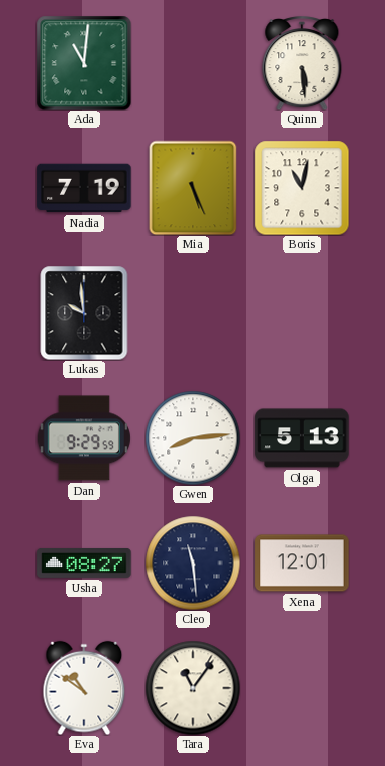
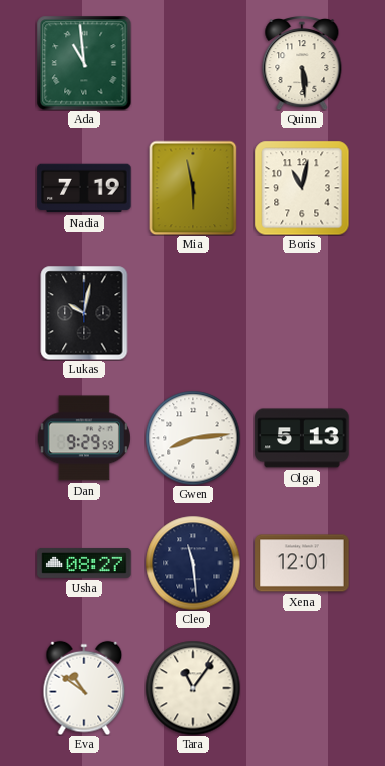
Ada: 11:01 -> 10:59 (84, 63)
Mia: 5:26 -> 5:58 (193, 188)
Lukas: 9:59 -> 10:02 (84, 313)
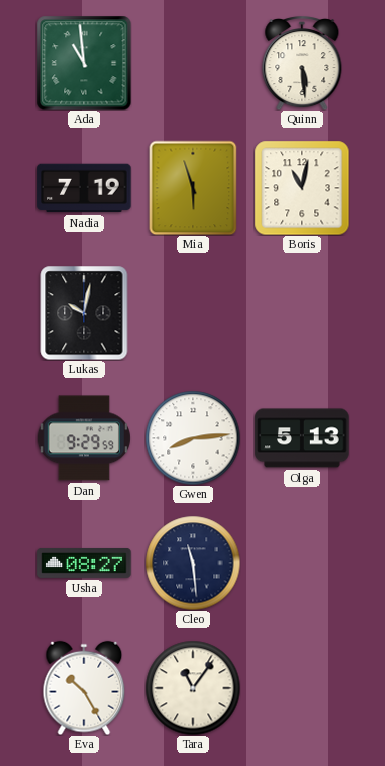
Mia: 5:58 -> 5:57 (193, 188)
Xena: 12:01 -> none (302, 563)
Eva: 10:51 -> 10:25 (84, 688)
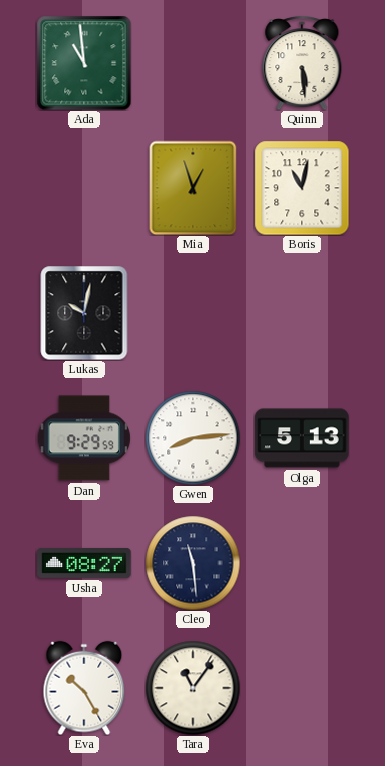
Nadia: 7:19 -> none (84, 188)
Mia: 5:57 -> 12:57 (193, 188)
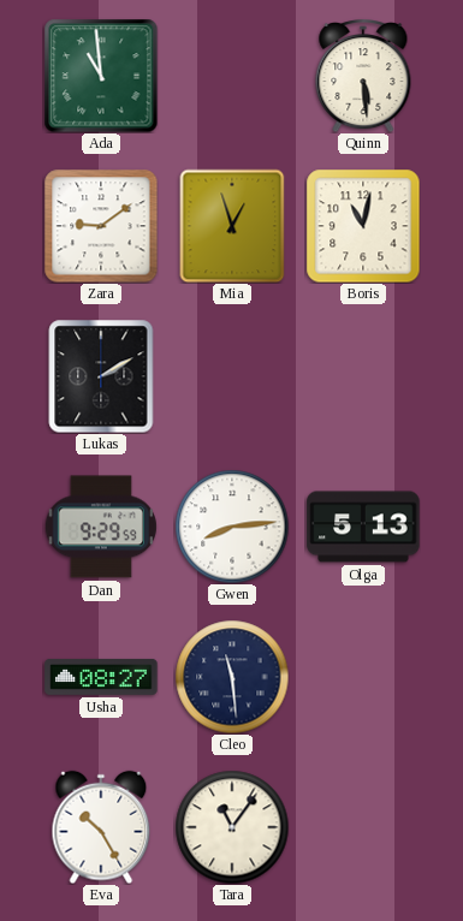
Zara: none -> 9:09 (101, 226)
Lukas: 10:02 -> 2:10 (101, 376)
